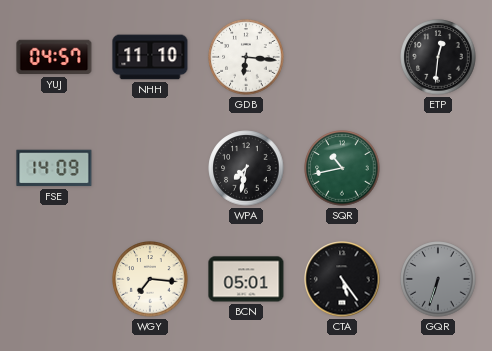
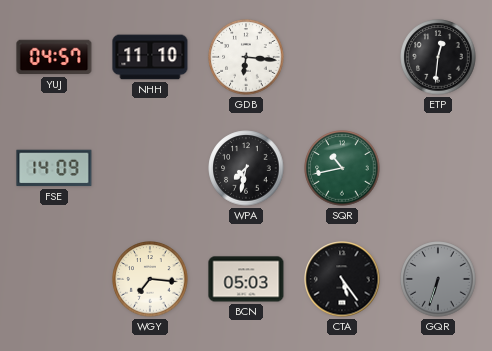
BCN: 05:01 -> 05:03 (246, 279)
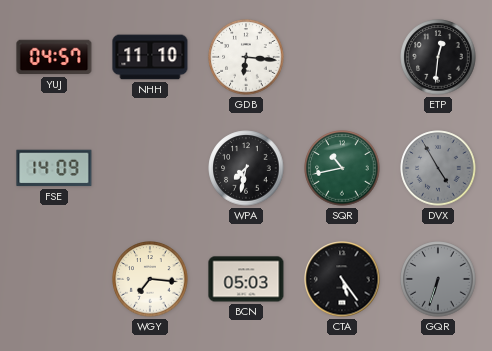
DVX: none -> 4:55 (438, 168)
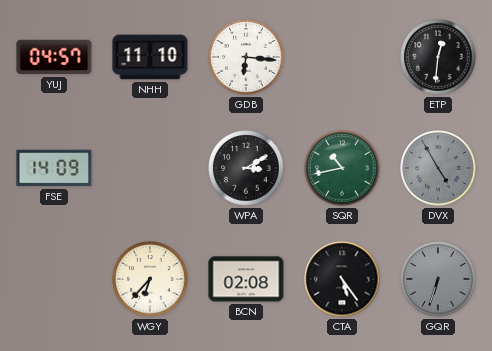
WPA: 7:32 -> 3:10 (246, 168)
WGY: 7:16 -> 6:37 (150, 279)
BCN: 05:03 -> 02:08 (246, 279)
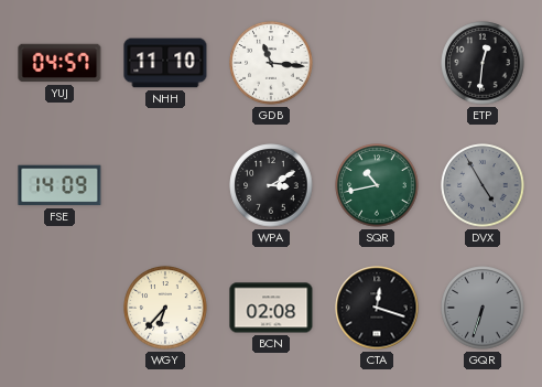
GDB: 6:16 -> 11:16 (271, 63)
CTA: 5:24 -> 12:18 (377, 308)
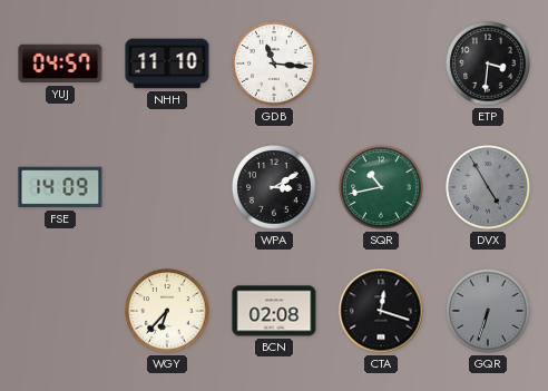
ETP: 12:31 -> 3:31 (488, 63)
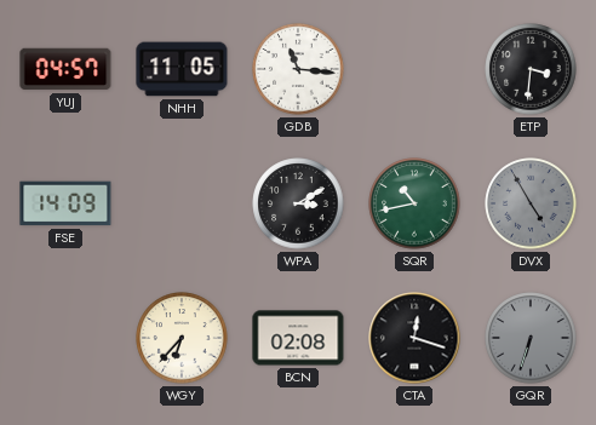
NHH: 11:10 -> 11:05 (182, 69)
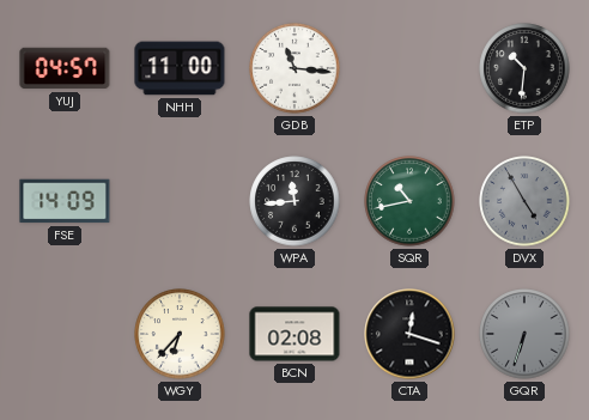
NHH: 11:05 -> 11:00 (180, 68)
ETP: 3:31 -> 10:31 (524, 68)
WPA: 3:10 -> 11:44 (294, 201)
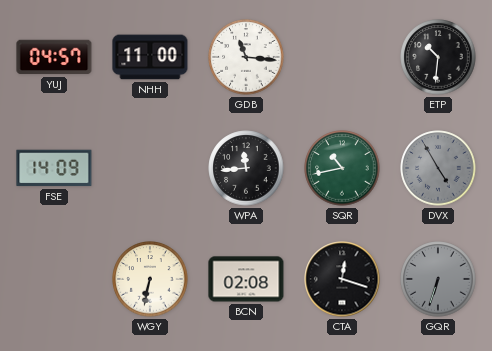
WGY: 6:37 -> 6:32 (150, 279)
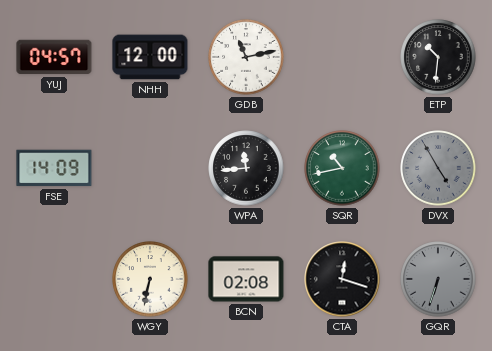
NHH: 11:00 -> 12:00 (150, 57)
GDB: 11:16 -> 11:13 (246, 57)
